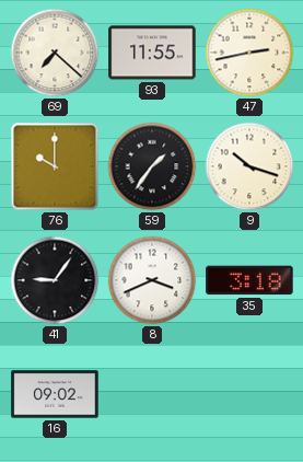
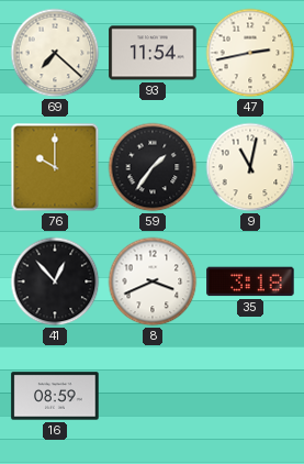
93: 11:55 -> 11:54 (153, 53)
9: 10:18 -> 11:02 (250, 167)
41: 9:06 -> 12:53 (55, 281)
16: 09:02 -> 08:59 (55, 396)
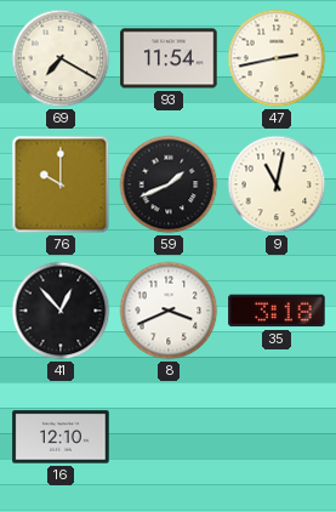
69: 7:22 -> 7:20 (61, 58)
59: 1:36 -> 1:41 (169, 184)
16: 08:59 -> 12:10 (61, 437)
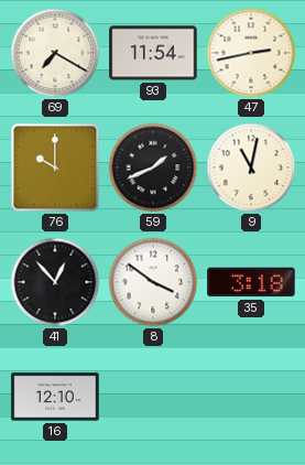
8: 3:41 -> 3:51 (153, 282)
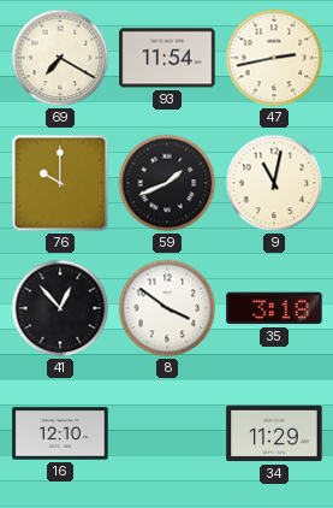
34: none -> 11:29 (274, 433)
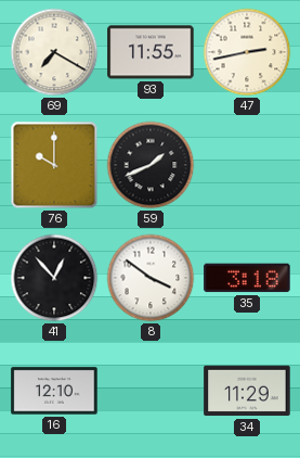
93: 11:54 -> 11:55 (151, 52)
9: 11:02 -> none (274, 183)
